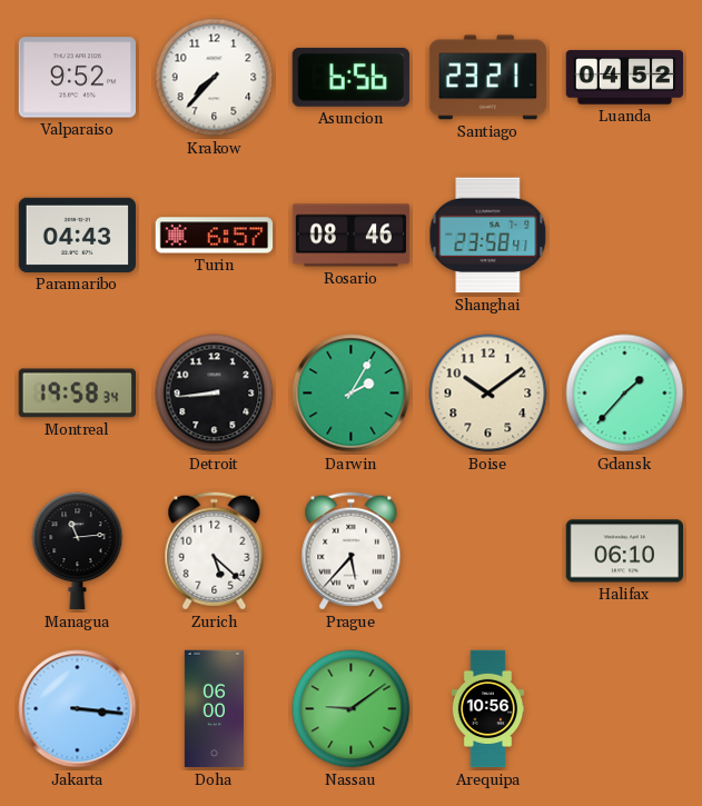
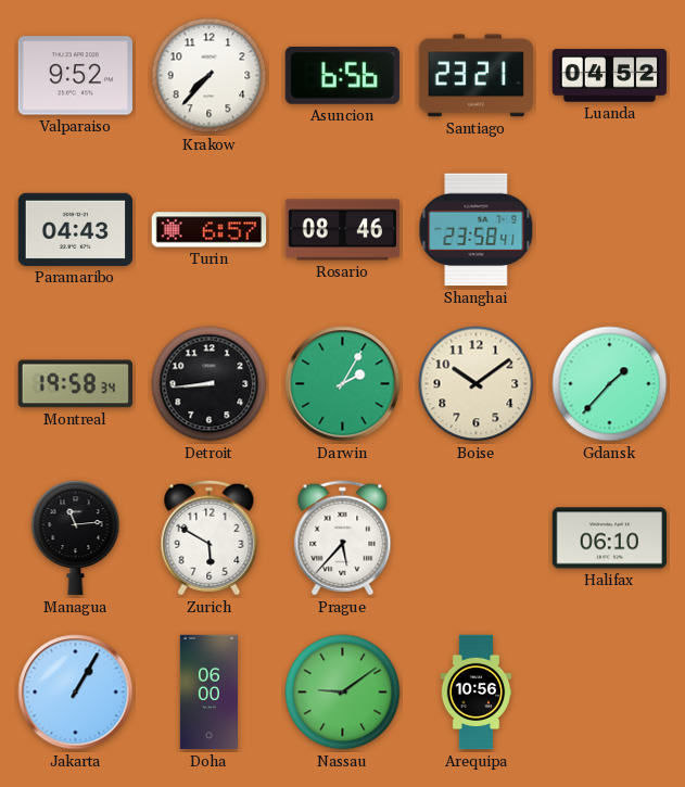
Zurich: 5:22 -> 5:50 (210, 538)
Jakarta: 3:16 -> 1:05 (76, 693)
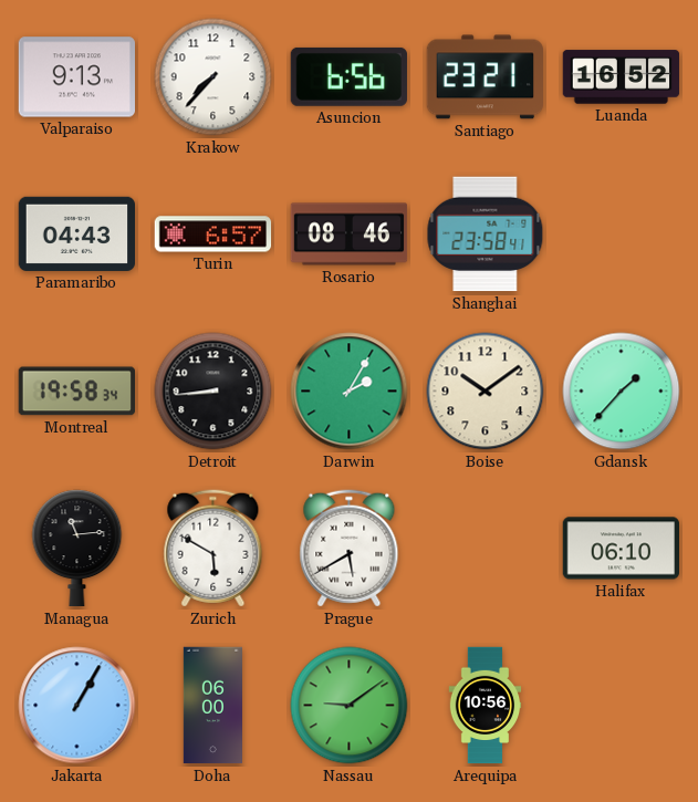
Valparaiso: 9:52 -> 9:13 (76, 77)
Luanda: 04:52 -> 16:52 (622, 77)
Prague: 5:37 -> 5:40 (350, 549)
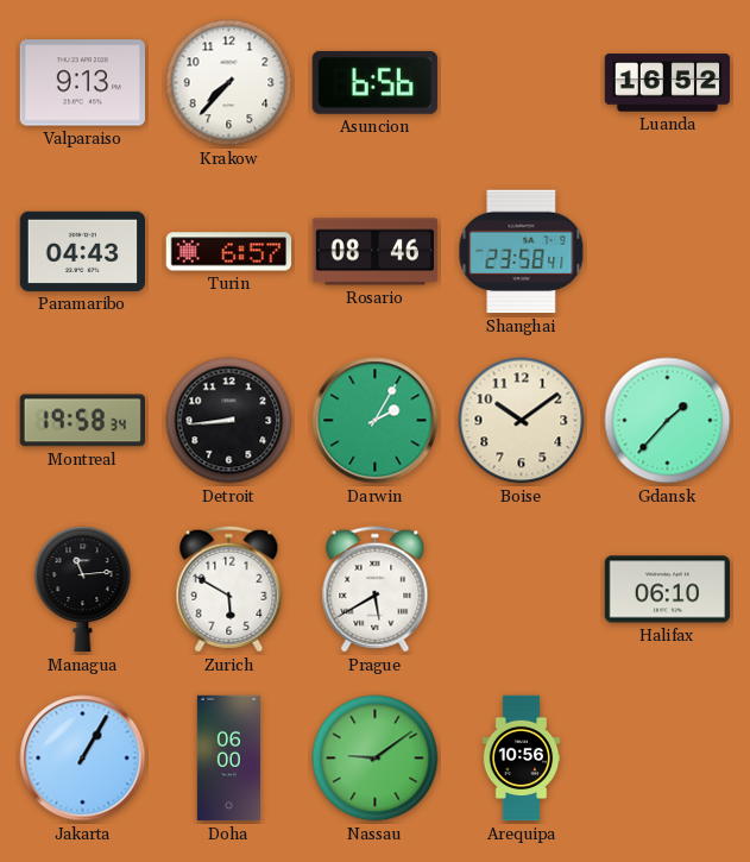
Santiago: 23:21 -> none (485, 77)
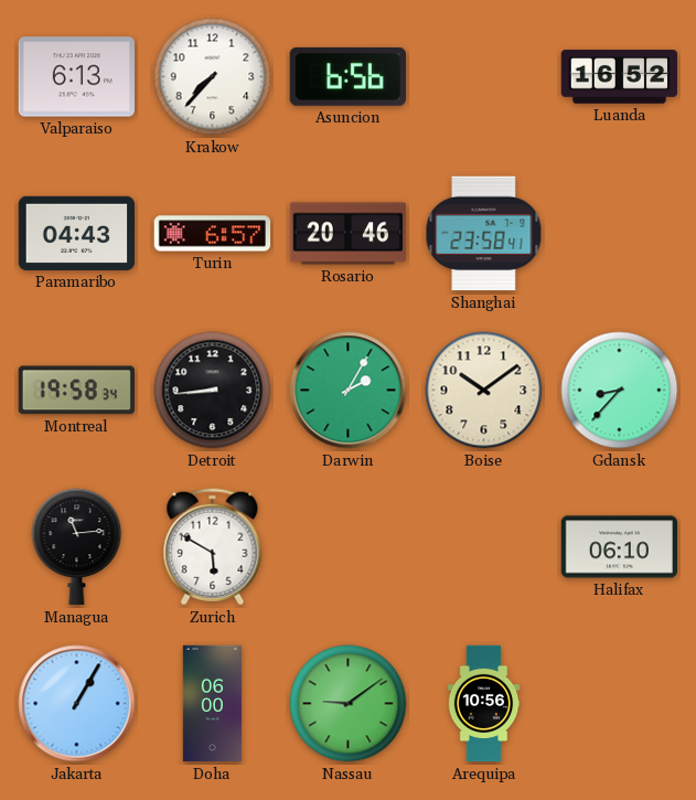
Valparaiso: 9:13 -> 6:13 (76, 77)
Rosario: 08:46 -> 20:46 (349, 234)
Gdansk: 1:37 -> 8:37 (620, 391)
Prague: 5:40 -> none (376, 590)
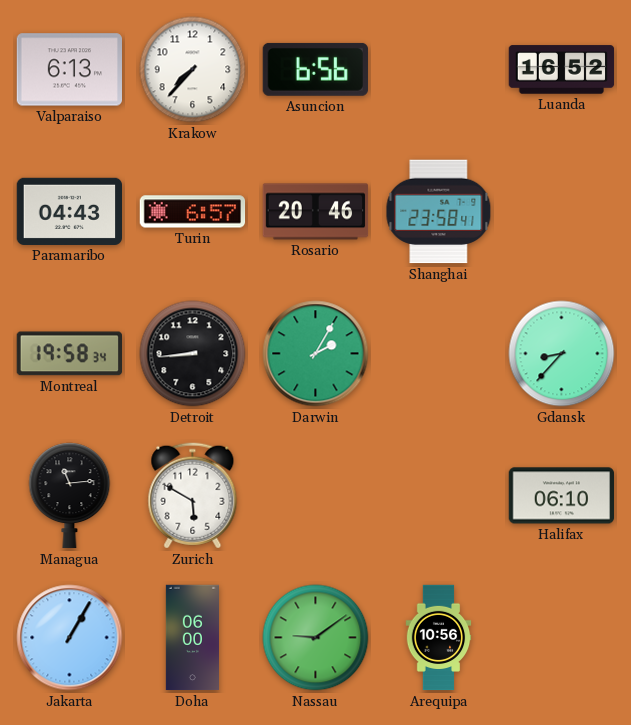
Boise: 10:09 -> none (484, 391)
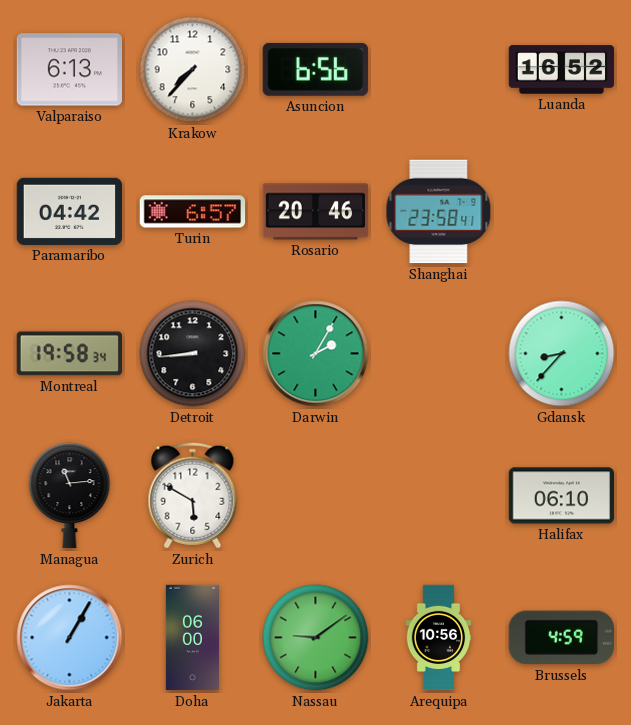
Paramaribo: 04:43 -> 04:42 (69, 211)
Brussels: none -> 4:59 (561, 638)
